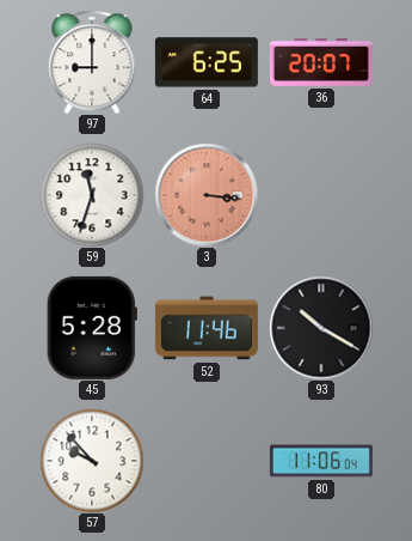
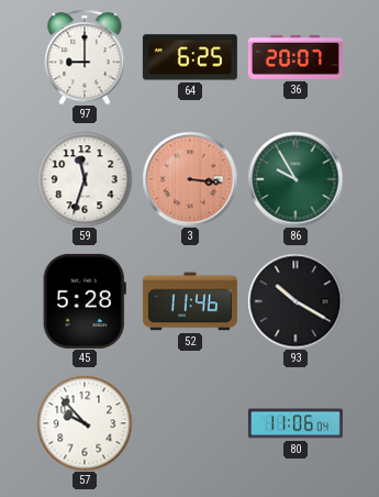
86: none -> 9:55 (296, 179)
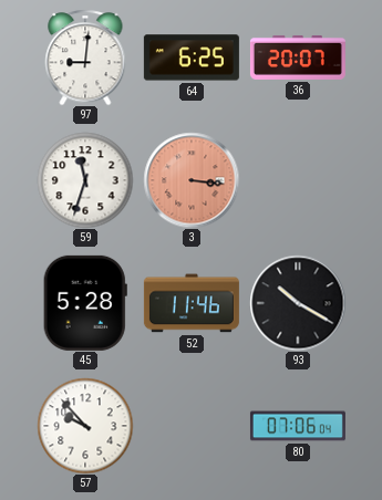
97: 9:00 -> 9:01 (85, 58)
86: 9:55 -> none (296, 179)
80: 11:06 -> 07:06 (298, 426)
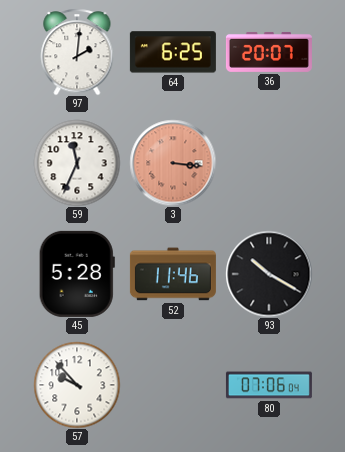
97: 9:01 -> 2:01 (77, 52)
59: 11:33 -> 11:34 (77, 163)
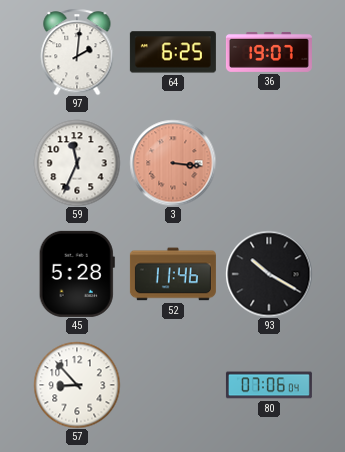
36: 20:07 -> 19:07 (269, 52)
57: 9:53 -> 8:53 (77, 385)
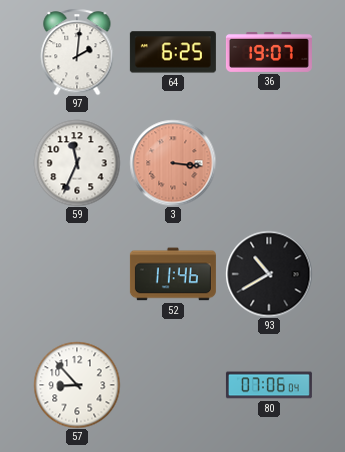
45: 5:28 -> none (77, 274)
93: 10:20 -> 10:40 (269, 274)
